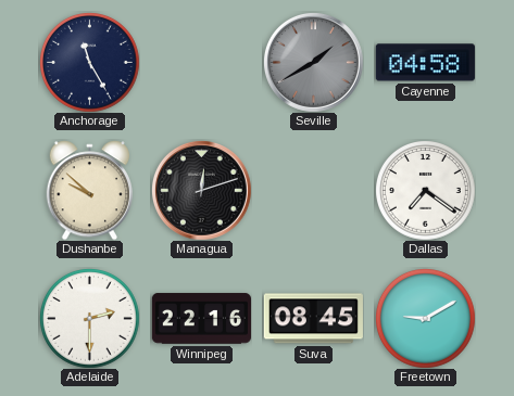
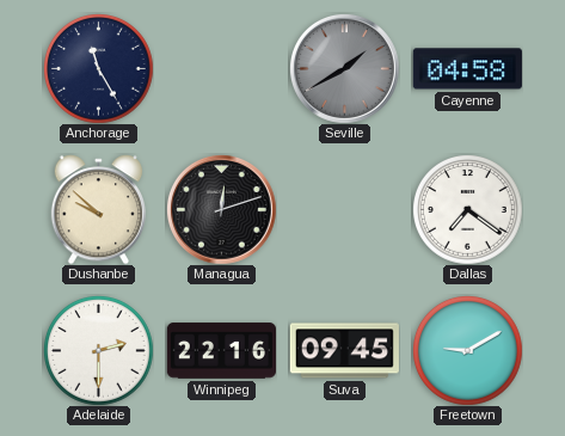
Suva: 08:45 -> 09:45 (344, 351)
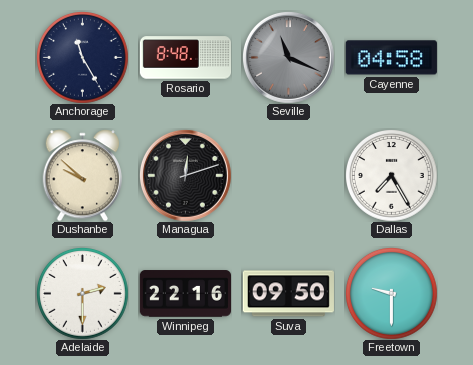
Rosario: none -> 8:48 (185, 58)
Seville: 1:40 -> 11:19 (288, 57)
Dallas: 7:21 -> 7:25 (392, 176)
Suva: 09:45 -> 09:50 (288, 294)
Freetown: 9:10 -> 9:30 (392, 294)
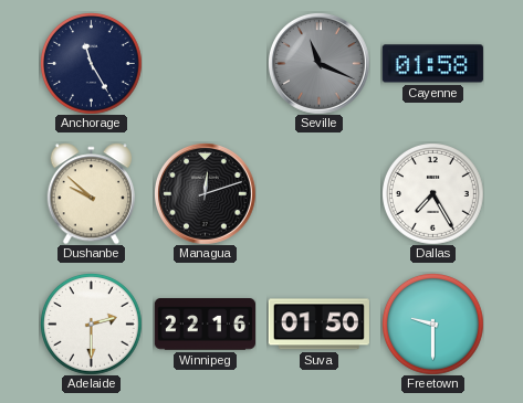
Rosario: 8:48 -> none (185, 58)
Cayenne: 04:58 -> 01:58 (432, 64)
Suva: 09:50 -> 01:50 (318, 325)
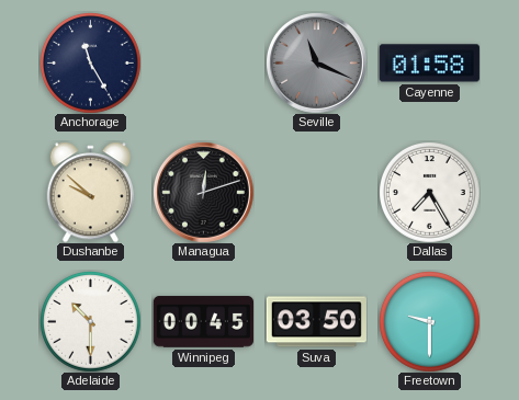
Adelaide: 2:30 -> 10:30 (91, 322)
Winnipeg: 22:16 -> 00:45 (203, 322)
Suva: 01:50 -> 03:50 (316, 322)
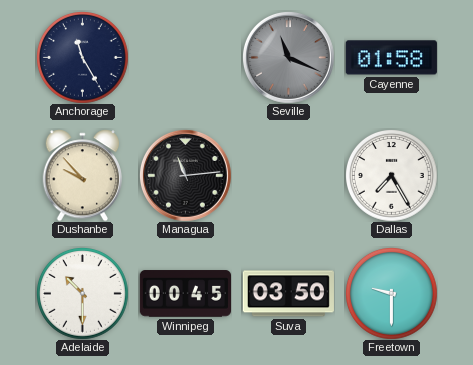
Dushanbe: 9:52 -> 9:53 (82, 175)
Managua: 12:12 -> 11:14 (185, 175)
